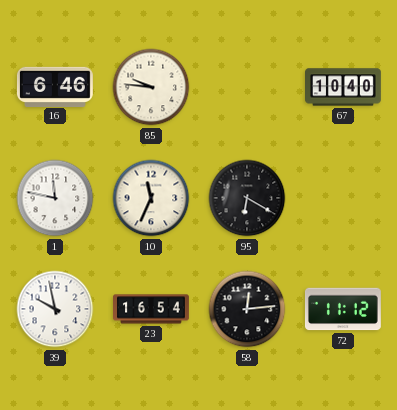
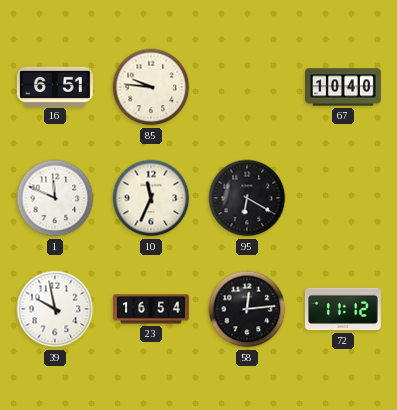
16: 6:46 -> 6:51 (55, 86)
1: 11:47 -> 11:49 (55, 198)
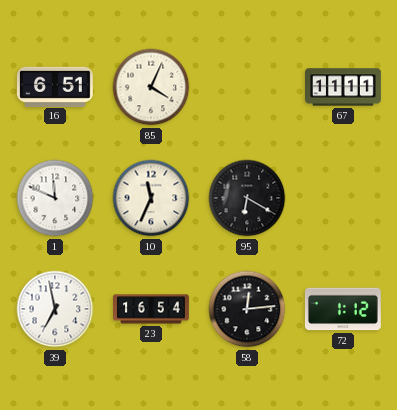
85: 9:46 -> 4:04 (151, 87)
67: 10:40 -> 11:11 (344, 87)
39: 9:58 -> 6:58 (55, 309)
72: 11:12 -> 1:12 (343, 309)
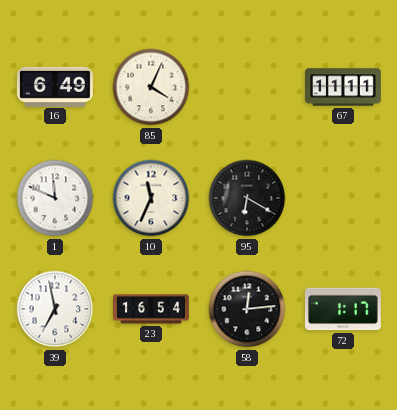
16: 6:51 -> 6:49 (55, 86)
72: 1:12 -> 1:17 (343, 309)
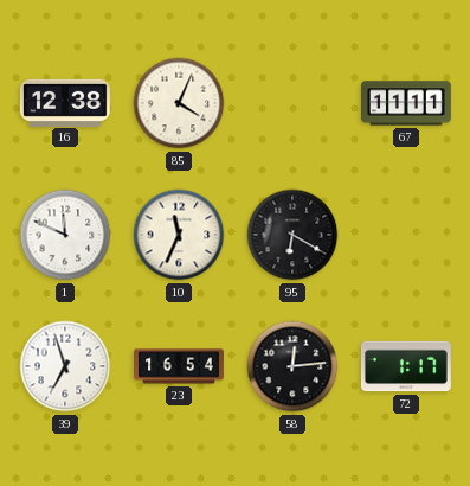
16: 6:49 -> 12:38 (65, 102)
39: 6:58 -> 6:57 (65, 366)
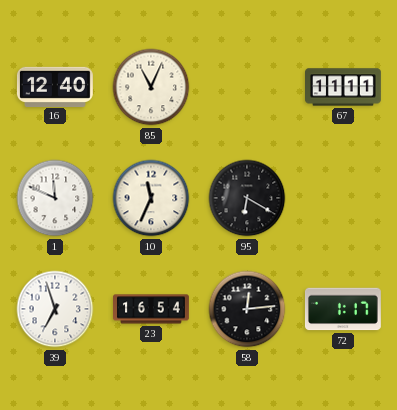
16: 12:38 -> 12:40 (55, 86)
85: 4:04 -> 11:04 (151, 87)
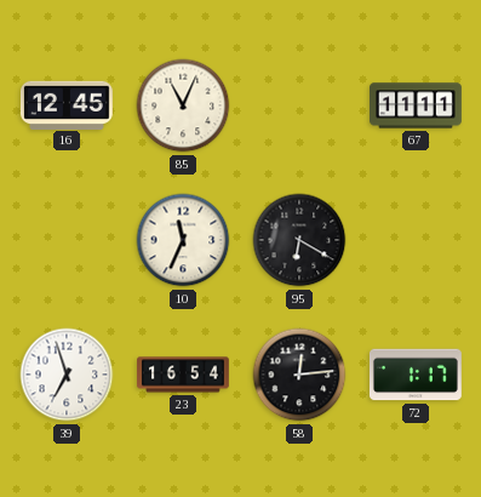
16: 12:40 -> 12:45 (67, 104)
1: 11:49 -> none (55, 198)
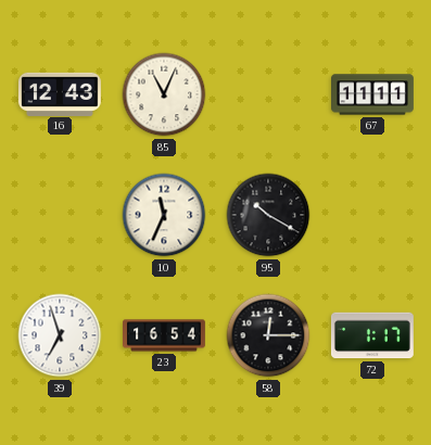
16: 12:45 -> 12:43 (60, 93)
95: 6:20 -> 10:20 (268, 215)
58: 12:14 -> 12:15 (268, 335)
